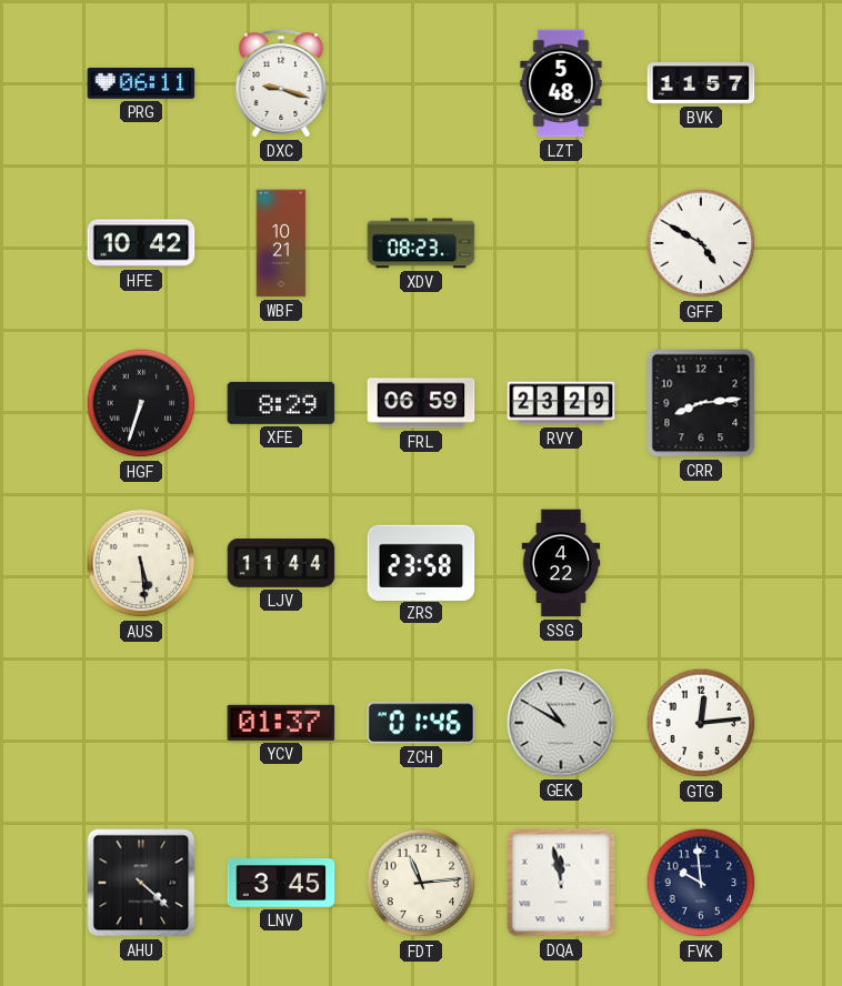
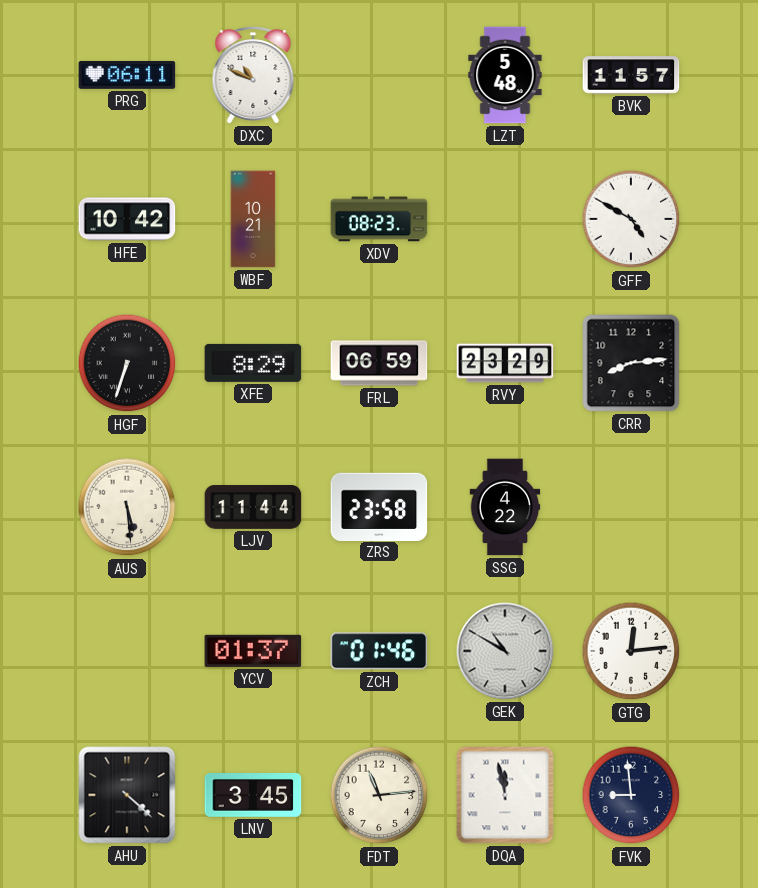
DXC: 9:18 -> 10:49 (253, 75)
FVK: 9:59 -> 8:59 (631, 795)
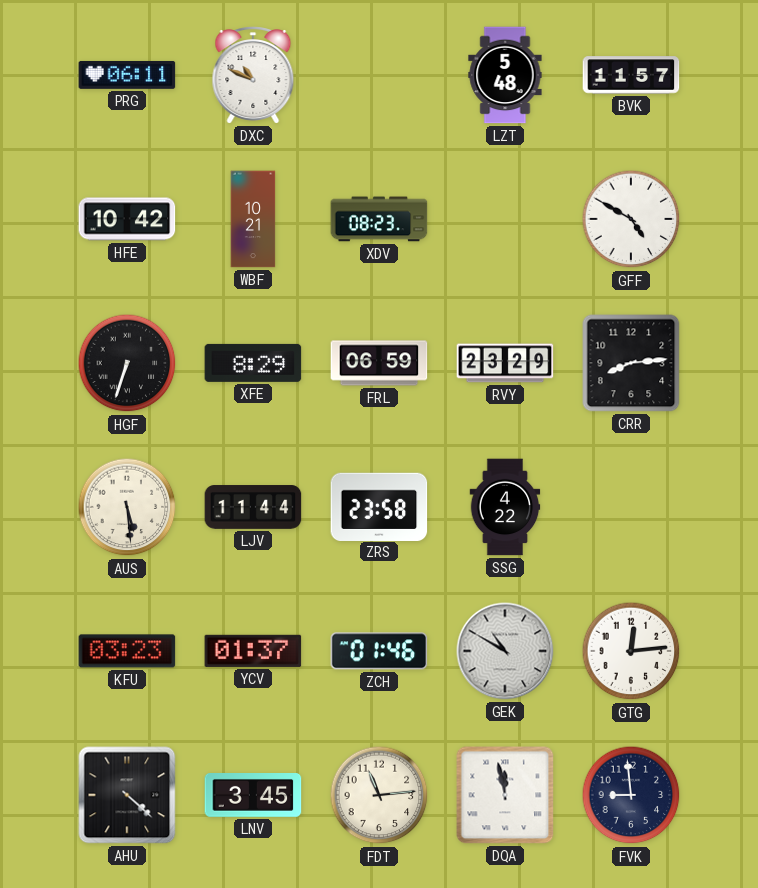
KFU: none -> 03:23 (127, 651)
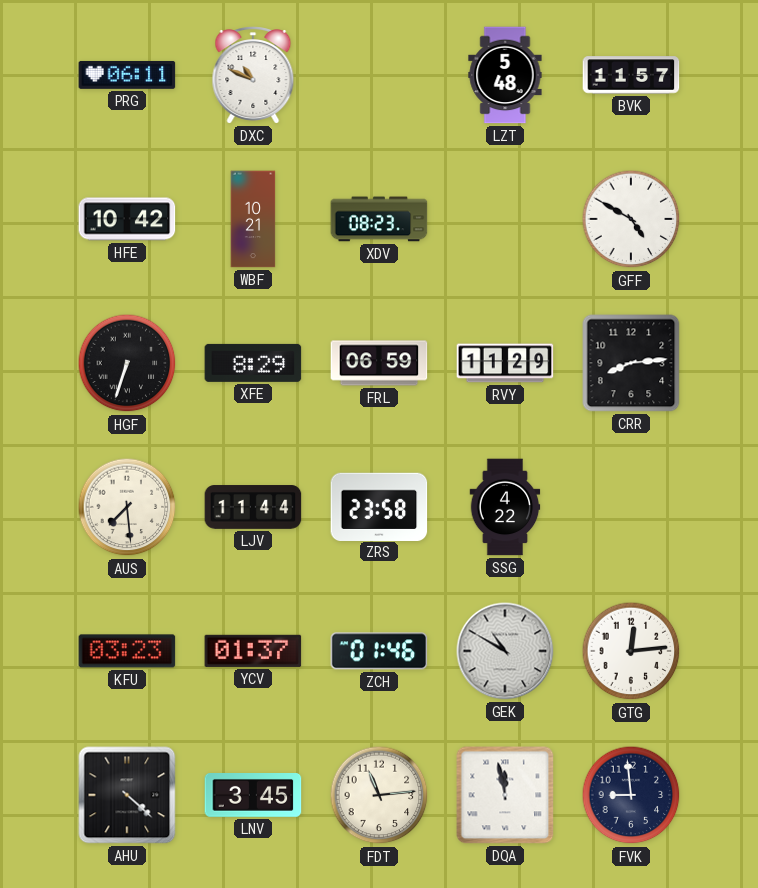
RVY: 23:29 -> 11:29 (505, 363)
AUS: 5:29 -> 7:29 (127, 507)
